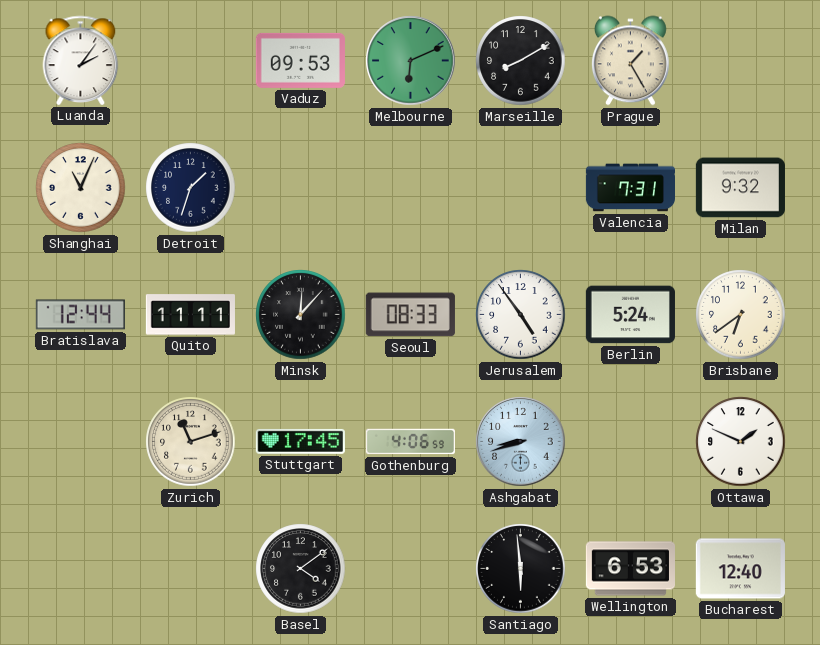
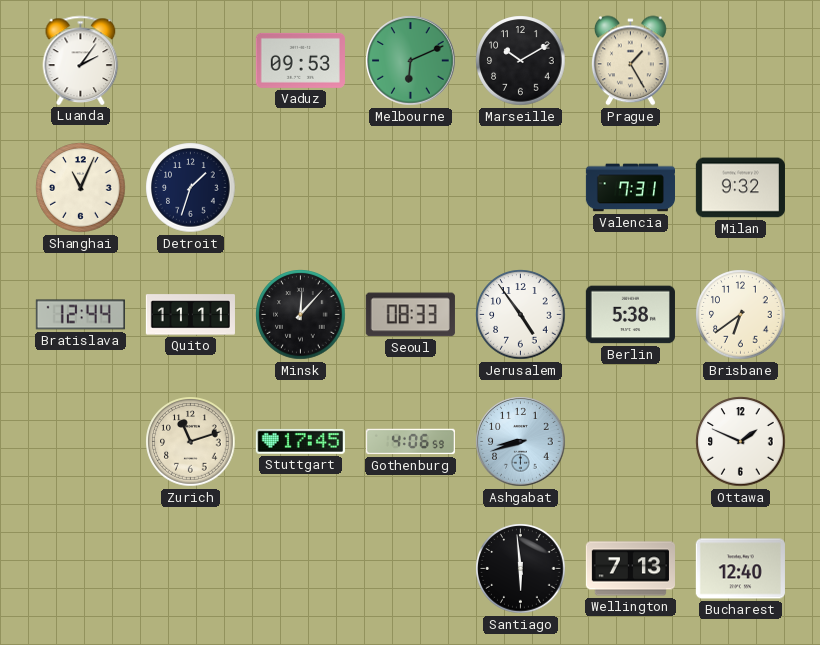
Marseille: 8:10 -> 10:10 (521, 61)
Berlin: 5:24 -> 5:38 (630, 315)
Basel: 4:09 -> none (301, 569)
Wellington: 6:53 -> 7:13 (630, 569)
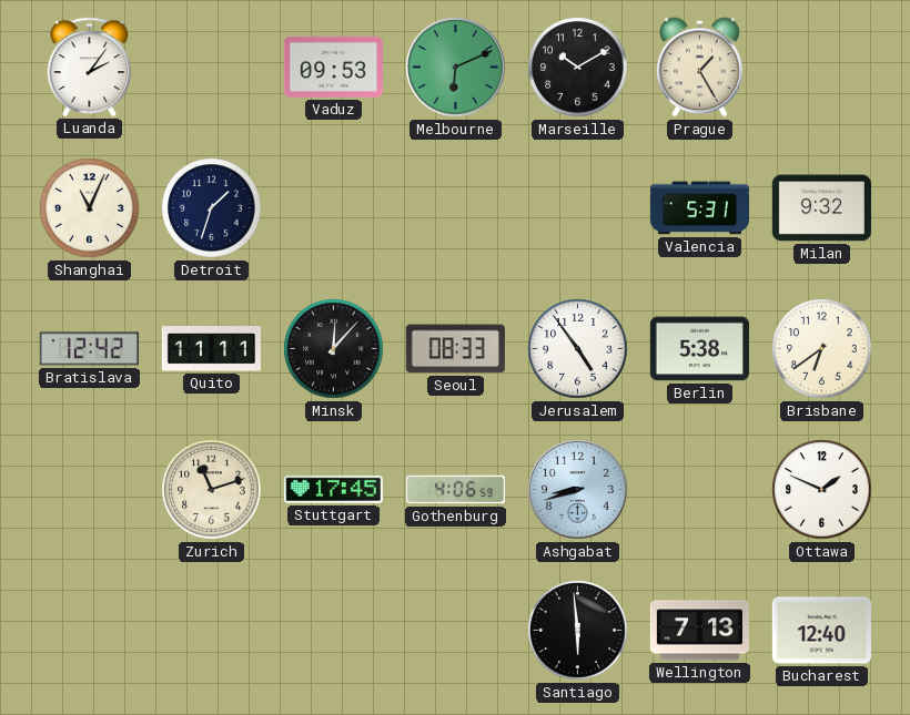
Valencia: 7:31 -> 5:31 (699, 208)
Bratislava: 12:44 -> 12:42 (89, 349)
